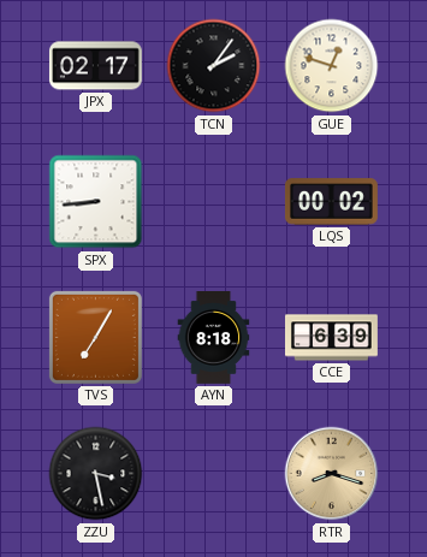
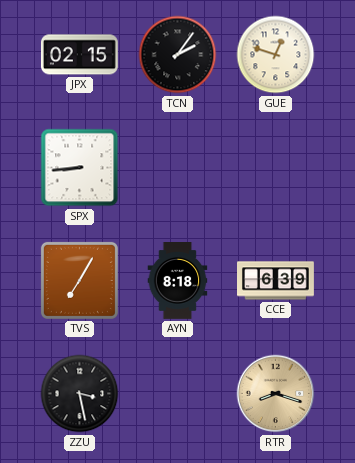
JPX: 02:17 -> 02:15 (79, 55)
LQS: 00:02 -> none (332, 202)
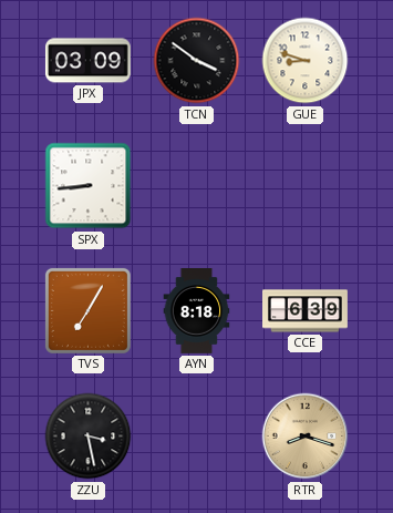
JPX: 02:15 -> 03:09 (87, 61)
TCN: 2:06 -> 3:51 (197, 61)
GUE: 12:48 -> 8:48 (306, 61)
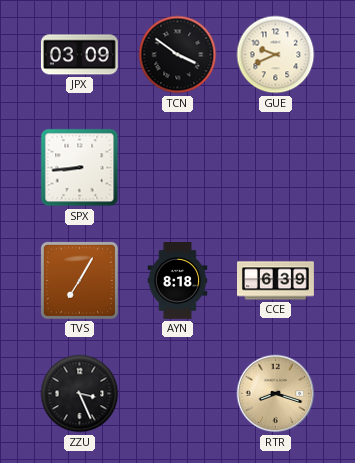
GUE: 8:48 -> 9:41 (276, 55)
ZZU: 3:28 -> 3:26 (80, 394)
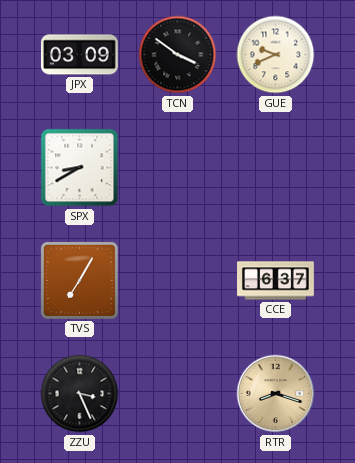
SPX: 8:44 -> 8:40 (80, 168)
AYN: 8:18 -> none (178, 281)
CCE: 6:39 -> 6:37 (276, 281)
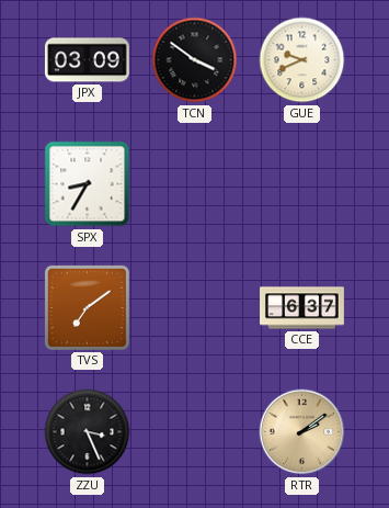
SPX: 8:40 -> 8:35 (88, 184)
TVS: 7:05 -> 7:09 (87, 307)
RTR: 8:18 -> 2:09 (302, 432)
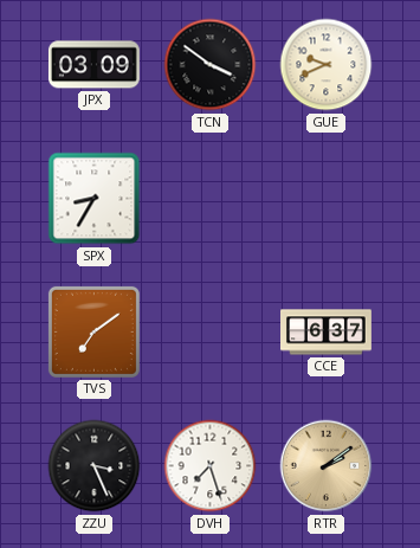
DVH: none -> 7:27 (211, 466)
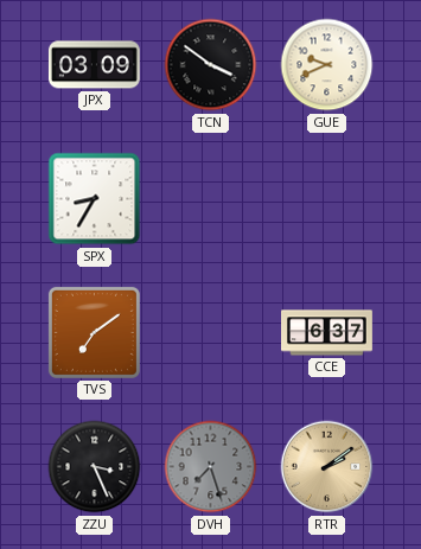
DVH dial: white -> grey (211, 467)
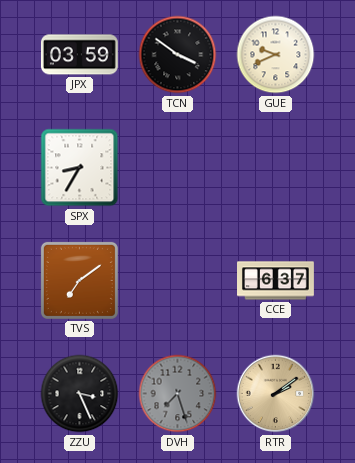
JPX: 03:09 -> 03:59 (79, 55)
